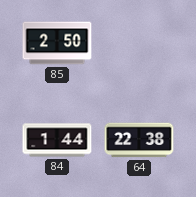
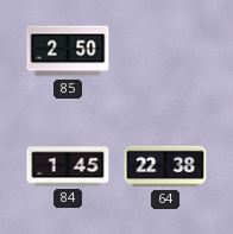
84: 1:44 -> 1:45 (68, 166)
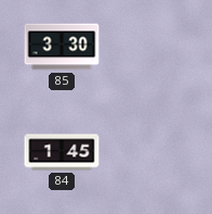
85: 2:50 -> 3:30 (62, 47)
64: 22:38 -> none (165, 166)
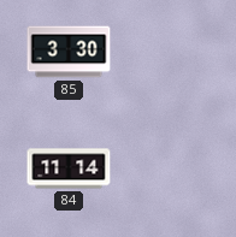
84: 1:45 -> 11:14 (69, 168)
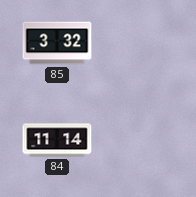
85: 3:30 -> 3:32 (57, 43)
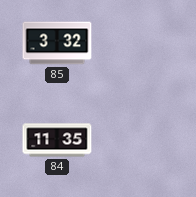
84: 11:14 -> 11:35 (57, 140)
